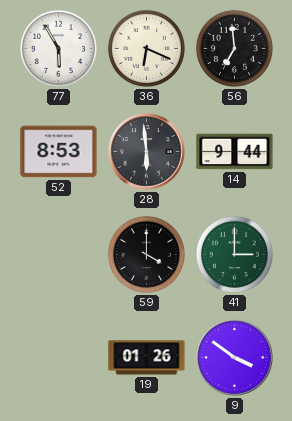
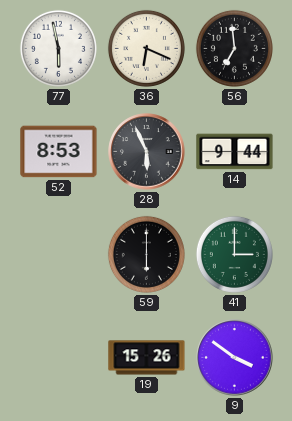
77: 5:55 -> 5:58 (58, 48)
28: 5:59 -> 5:56 (147, 152)
59: 4:00 -> 6:00 (146, 254)
19: 01:26 -> 15:26 (147, 358)
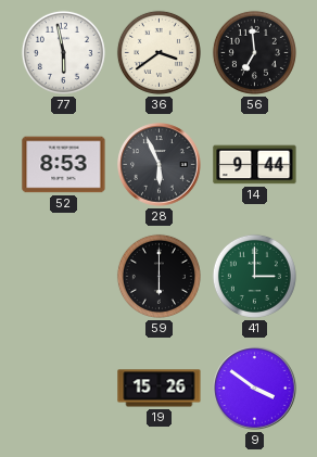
36: 6:19 -> 3:39 (158, 52)
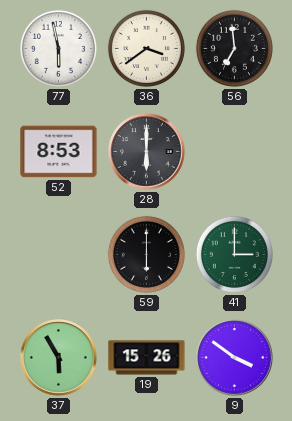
28: 5:56 -> 6:00 (147, 152)
14: 9:44 -> none (255, 165)
37: none -> 5:55 (59, 358)
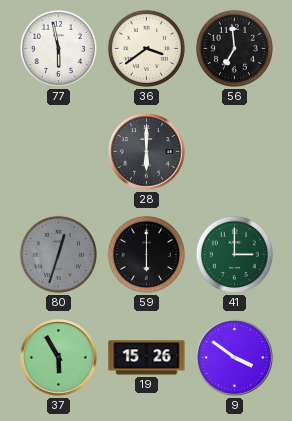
52: 8:53 -> none (59, 152)
80: none -> 12:33 (58, 254)
